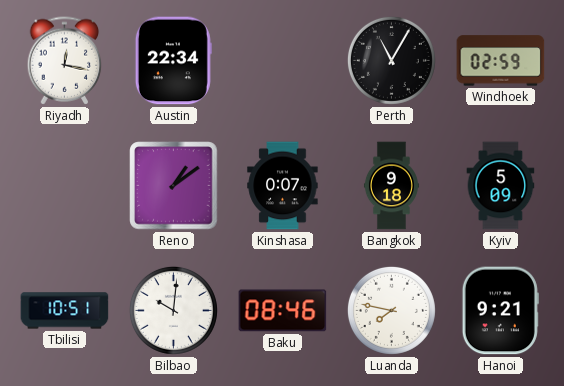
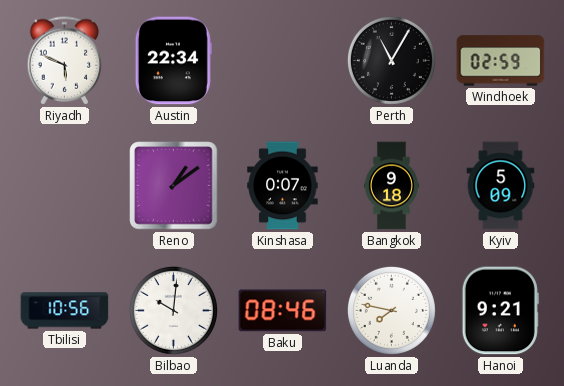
Riyadh: 12:17 -> 5:49 (65, 61)
Tbilisi: 10:51 -> 10:56 (65, 311)
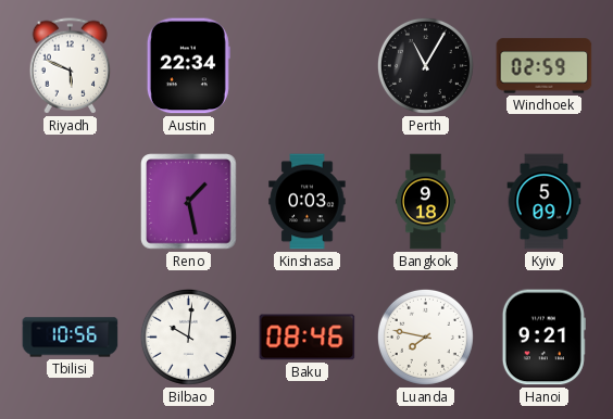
Reno: 1:09 -> 1:28 (189, 202)
Kinshasa: 0:07 -> 0:03 (308, 202)
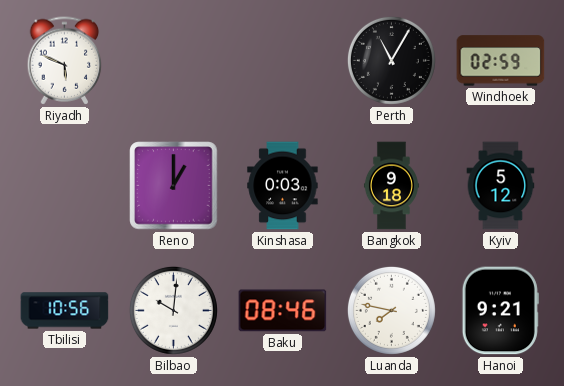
Austin: 22:34 -> none (188, 66)
Reno: 1:28 -> 1:00 (174, 186)
Kyiv: 5:09 -> 5:12 (501, 186)
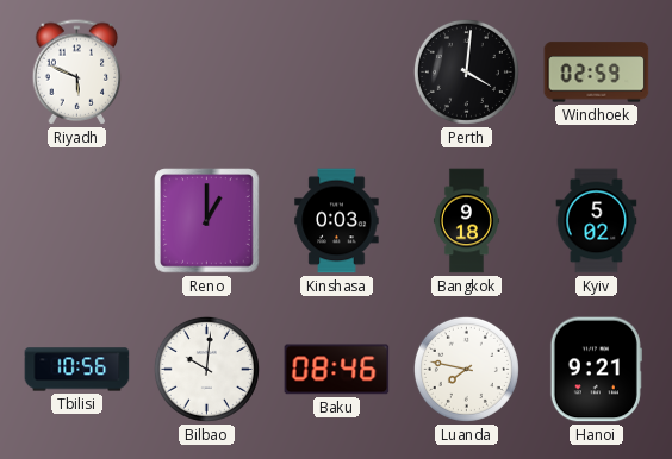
Perth: 11:05 -> 4:01 (466, 71)
Kyiv: 5:12 -> 5:02 (597, 221)
